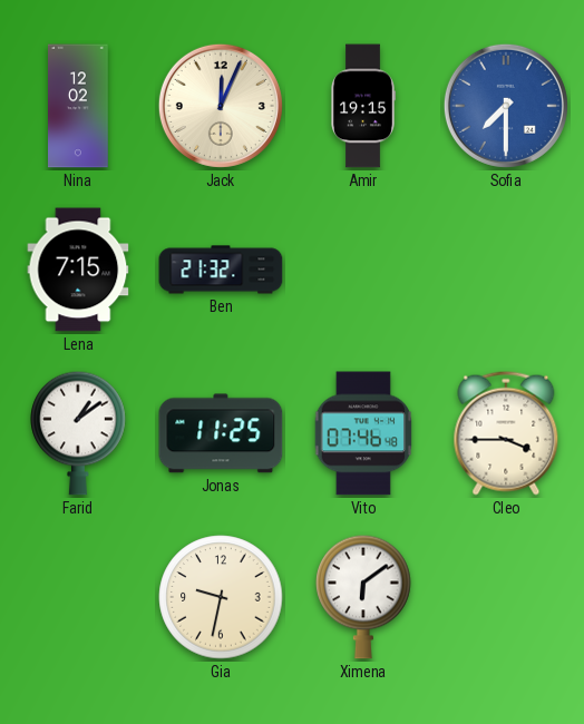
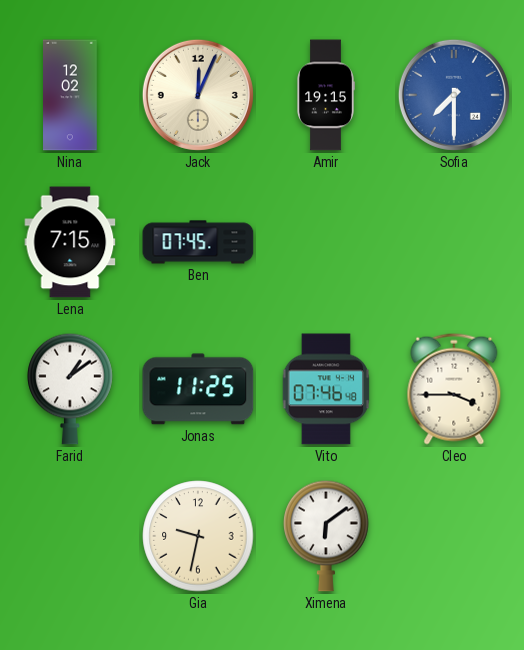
Ben: 21:32 -> 07:45 (198, 242)
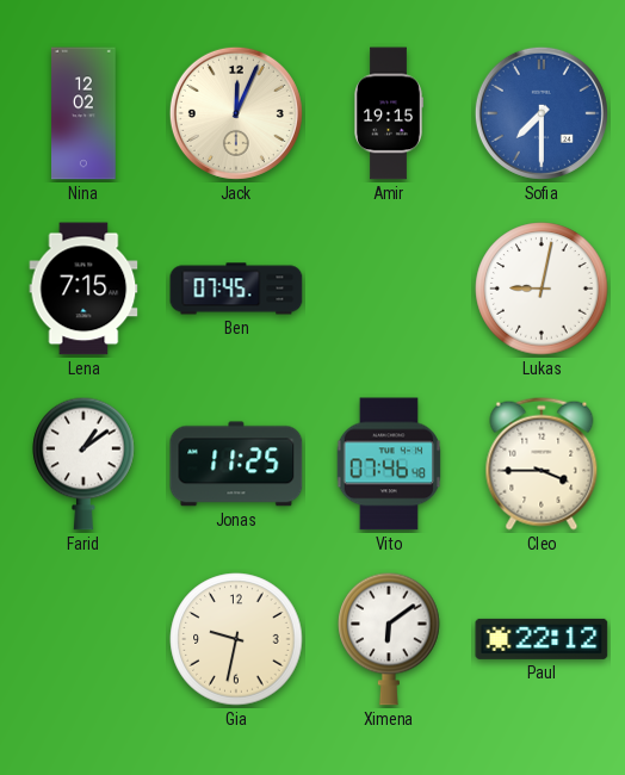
Lukas: none -> 9:02 (542, 289)
Paul: none -> 22:12 (542, 639)
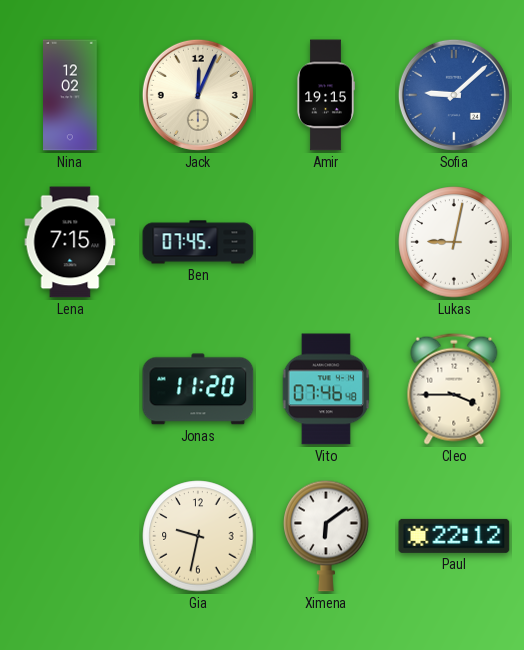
Sofia: 7:30 -> 9:08 (454, 95)
Farid: 1:09 -> none (83, 464)
Jonas: 11:25 -> 11:20 (198, 389)
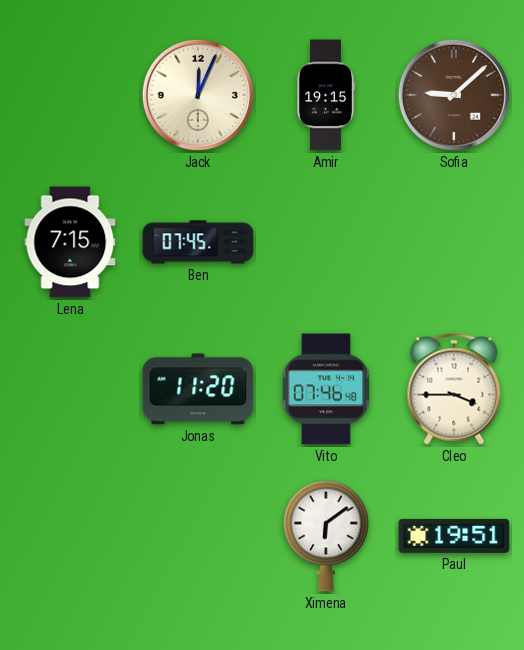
Nina: 12:02 -> none (71, 95)
Sofia dial: blue -> brown (454, 95)
Lukas: 9:02 -> none (454, 242)
Gia: 9:32 -> none (198, 536)
Paul: 22:12 -> 19:51 (454, 536)
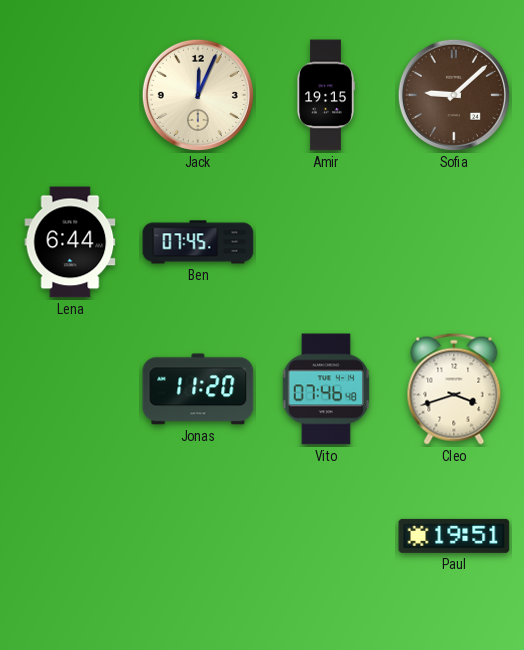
Lena: 7:15 -> 6:44 (70, 242)
Cleo: 3:45 -> 3:42 (454, 389)
Ximena: 6:09 -> none (326, 536)
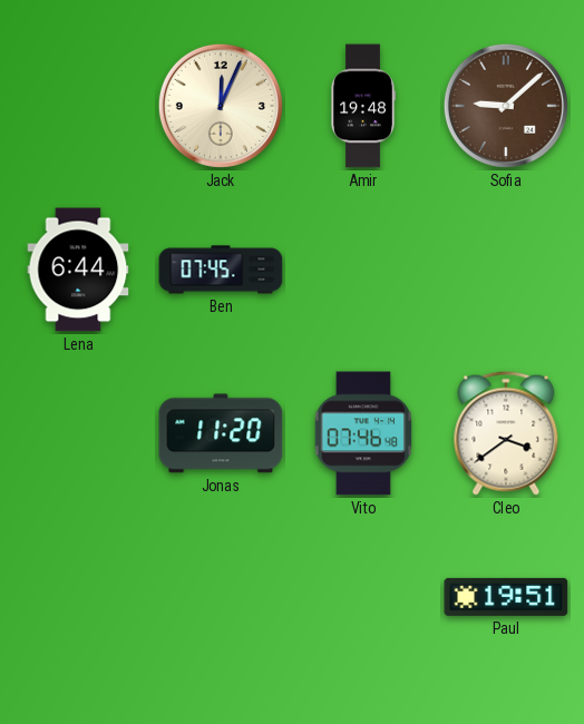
Amir: 19:15 -> 19:48 (363, 106)
Cleo: 3:42 -> 3:39 (506, 433)
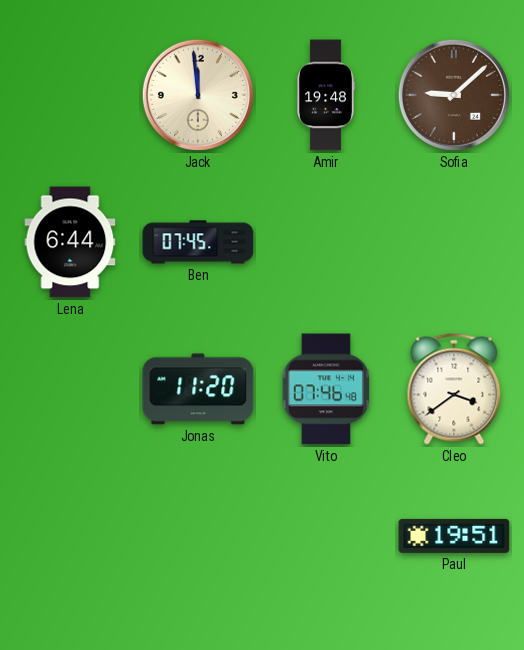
Jack: 12:04 -> 11:59 (198, 95)
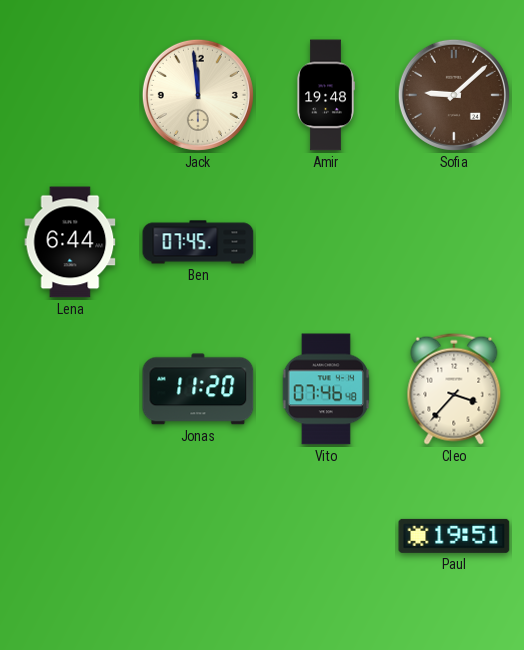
Cleo: 3:39 -> 3:37 (454, 389)
